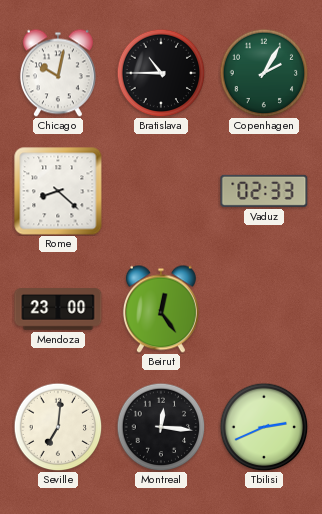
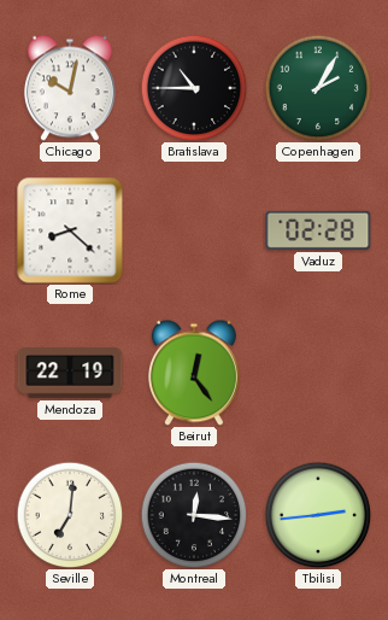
Vaduz: 02:33 -> 02:28 (318, 230)
Mendoza: 23:00 -> 22:19 (70, 373)
Tbilisi: 2:41 -> 2:44 (318, 515)
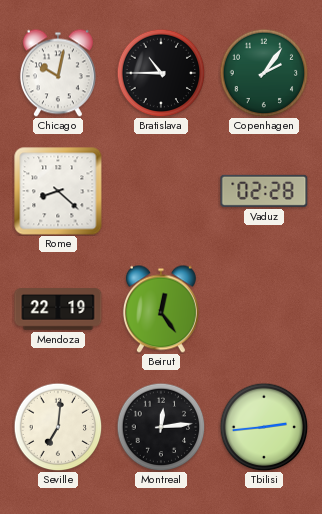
Copenhagen: 2:05 -> 2:06 (264, 73)
Montreal: 12:16 -> 12:14 (161, 427)
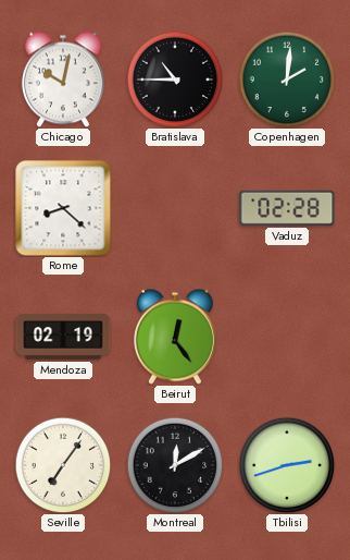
Copenhagen: 2:06 -> 2:01 (287, 80)
Mendoza: 22:19 -> 02:19 (63, 337)
Seville: 7:01 -> 7:06 (63, 465)
Montreal: 12:14 -> 12:10 (175, 465)
Tbilisi: 2:44 -> 2:42 (287, 465)
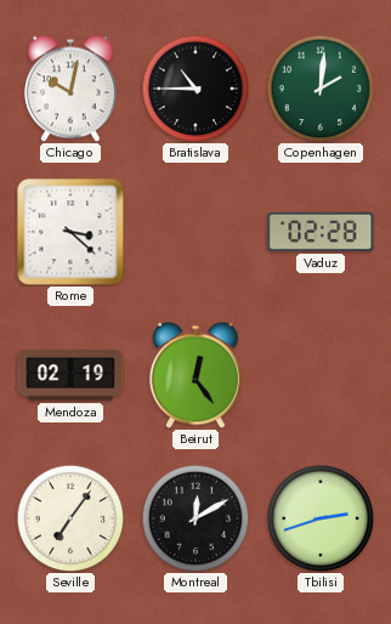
Rome: 8:22 -> 3:22 (70, 232)
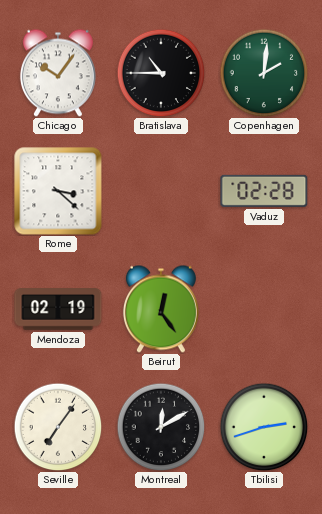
Chicago: 10:02 -> 10:06 (58, 73)
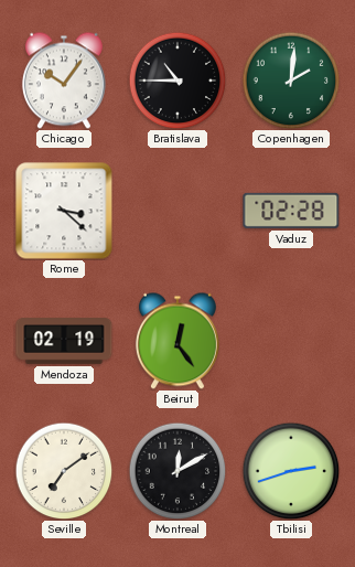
Seville: 7:06 -> 7:09 (64, 471)
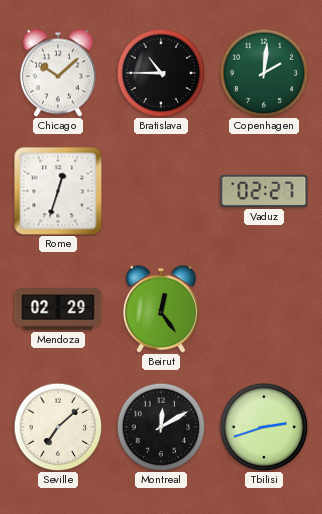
Chicago: 10:06 -> 10:08 (58, 73)
Rome: 3:22 -> 12:33 (58, 191)
Vaduz: 02:28 -> 02:27 (264, 191)
Mendoza: 02:19 -> 02:29 (58, 309)
Seville: 7:09 -> 7:08 (58, 427)
